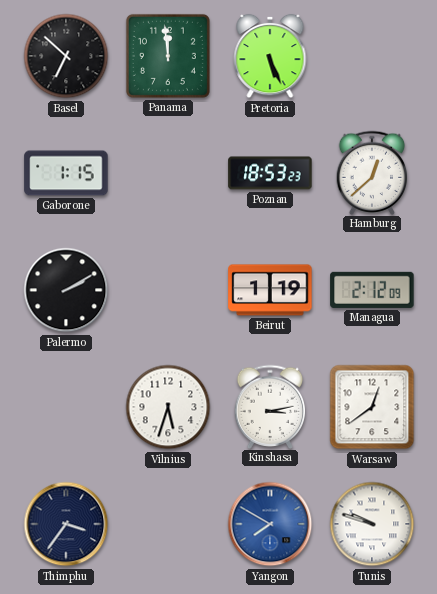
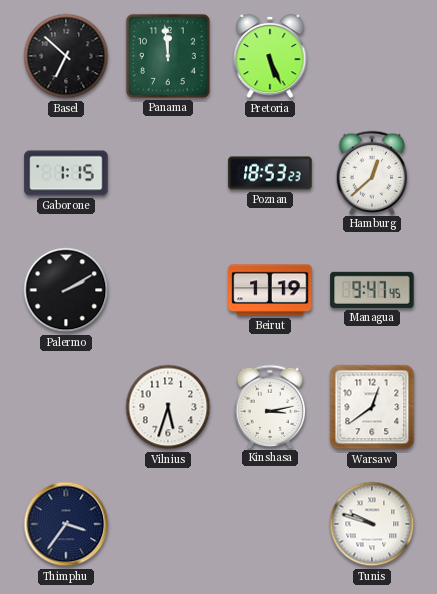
Managua: 2:12 -> 9:47 (372, 290)
Yangon: 7:50 -> none (270, 524)
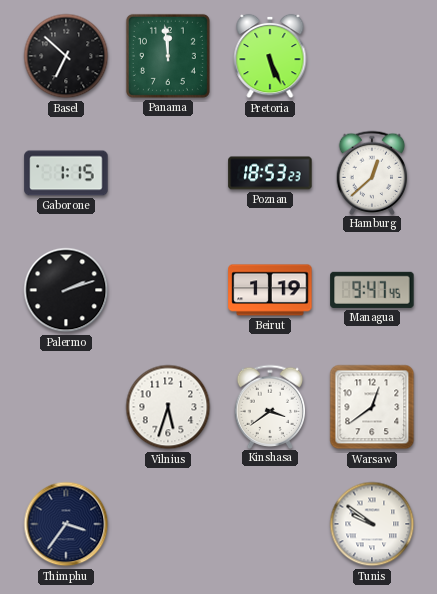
Palermo: 2:10 -> 2:12 (66, 290)
Kinshasa: 3:13 -> 3:39 (270, 406)
Tunis: 9:48 -> 9:51 (372, 524)
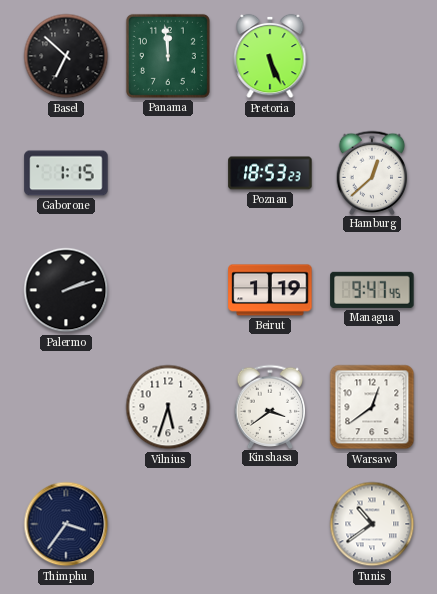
Tunis: 9:51 -> 10:39 (372, 524)
